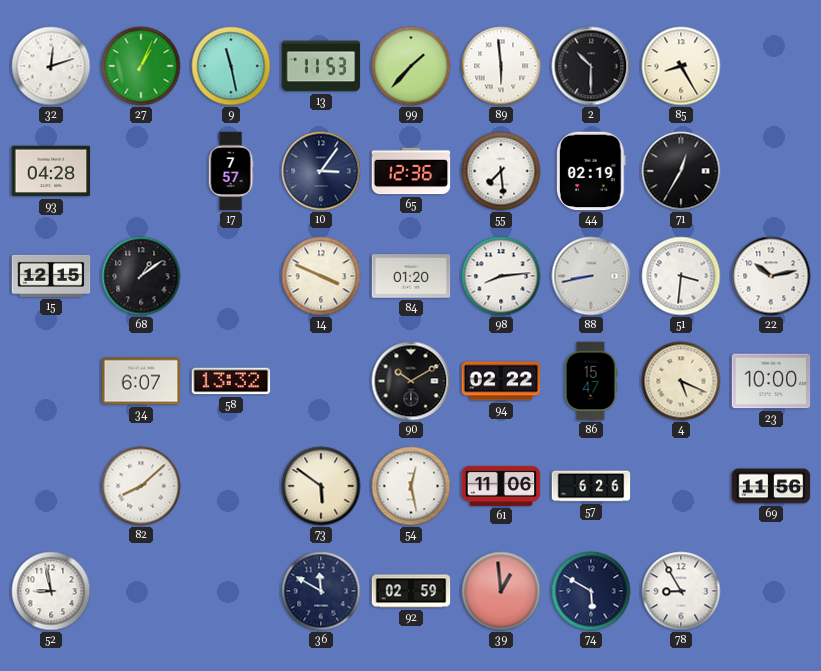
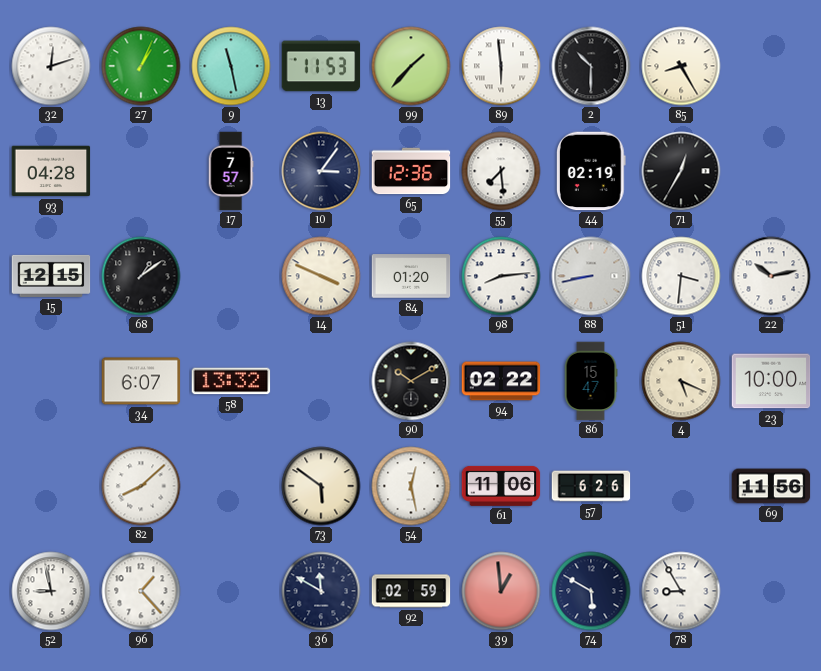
96: none -> 1:23 (141, 591)
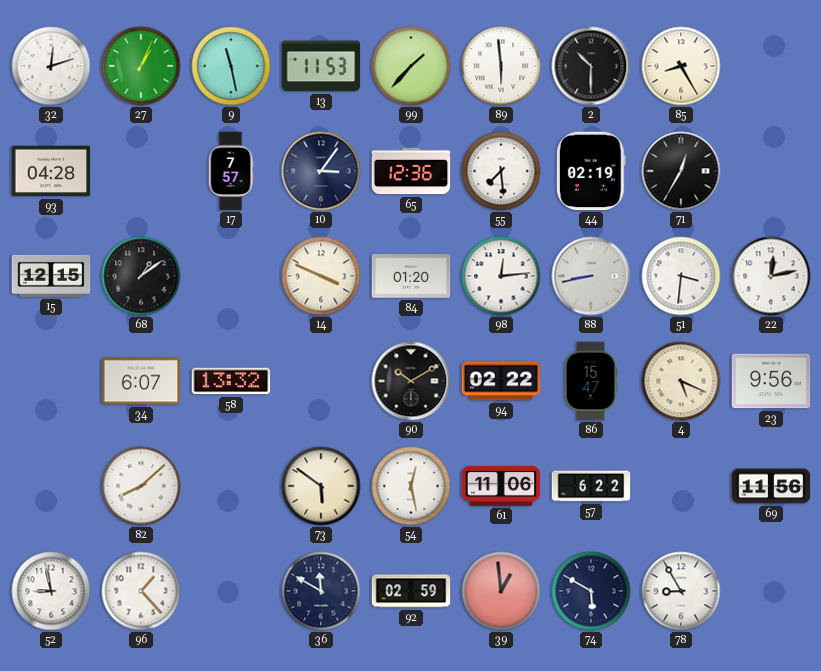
98: 8:14 -> 12:14 (501, 276)
22: 10:13 -> 12:13 (771, 276)
23: 10:00 -> 9:56 (771, 381)
57: 6:26 -> 6:22 (591, 486)
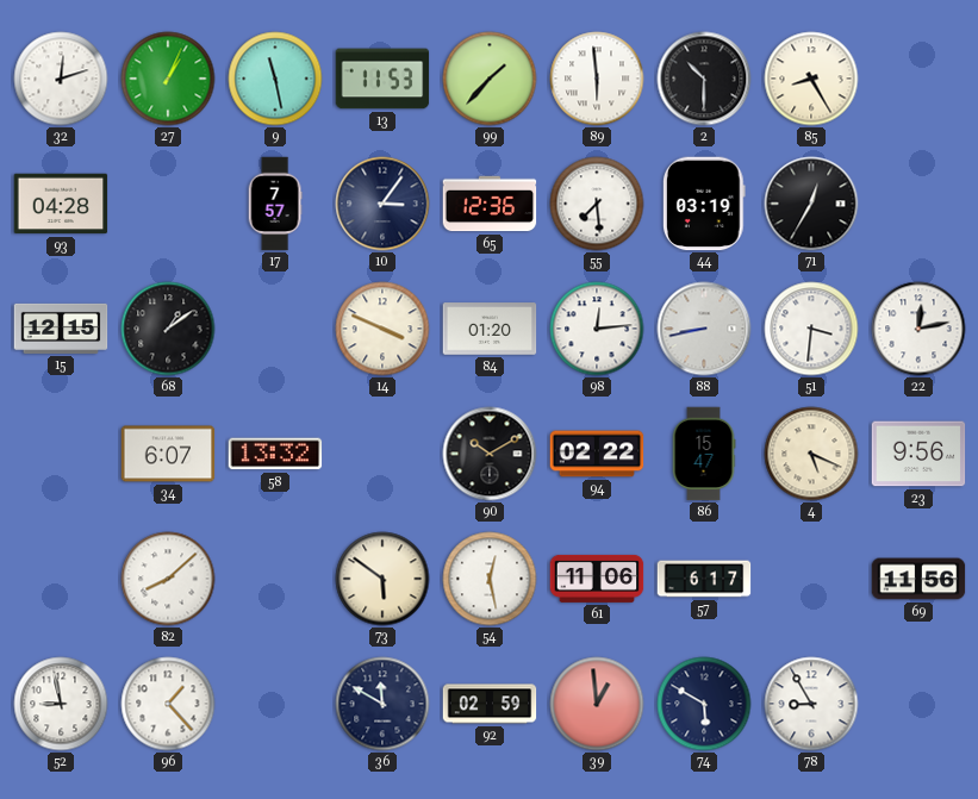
44: 02:19 -> 03:19 (704, 204)
57: 6:22 -> 6:17 (704, 579)
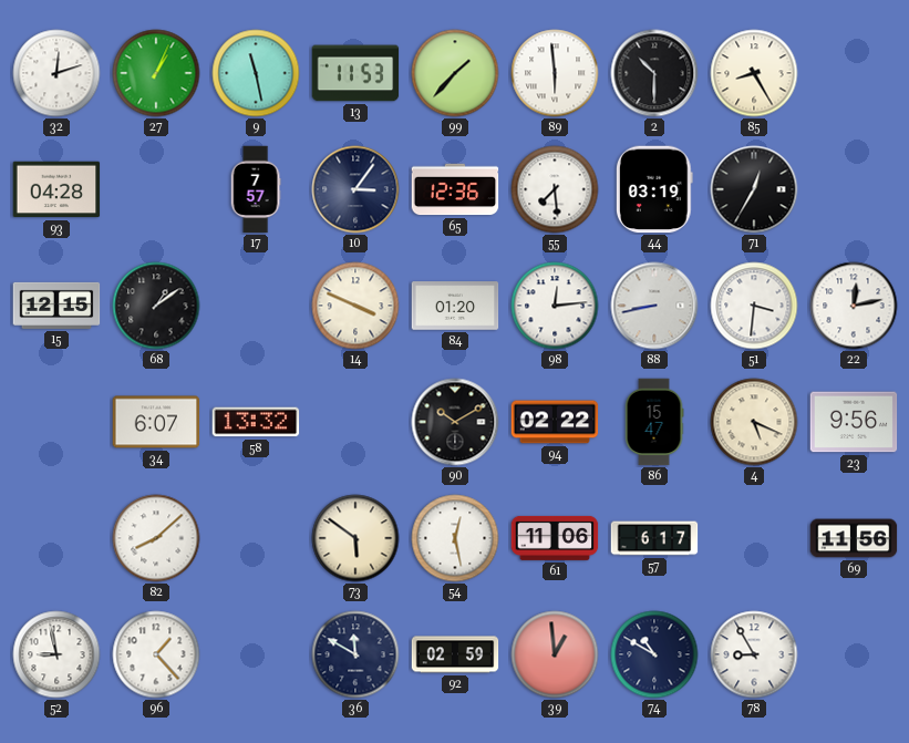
74: 5:50 -> 10:50 (654, 654)
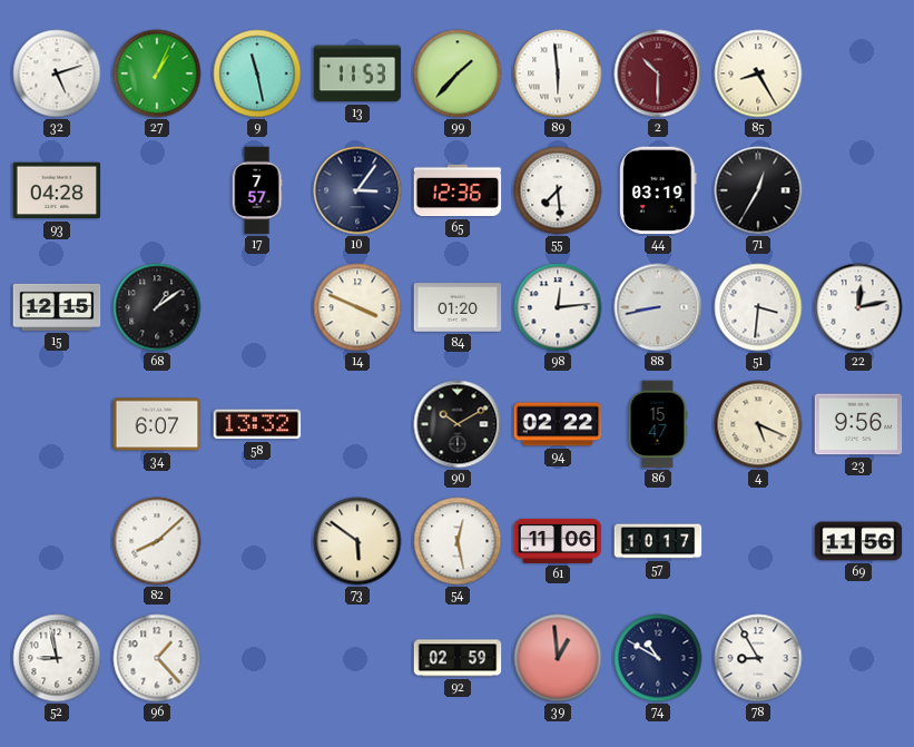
32: 12:12 -> 5:12 (57, 73)
2 dial: black -> burgundy (658, 73)
57: 6:17 -> 10:17 (658, 541)
36: 11:50 -> none (355, 654)
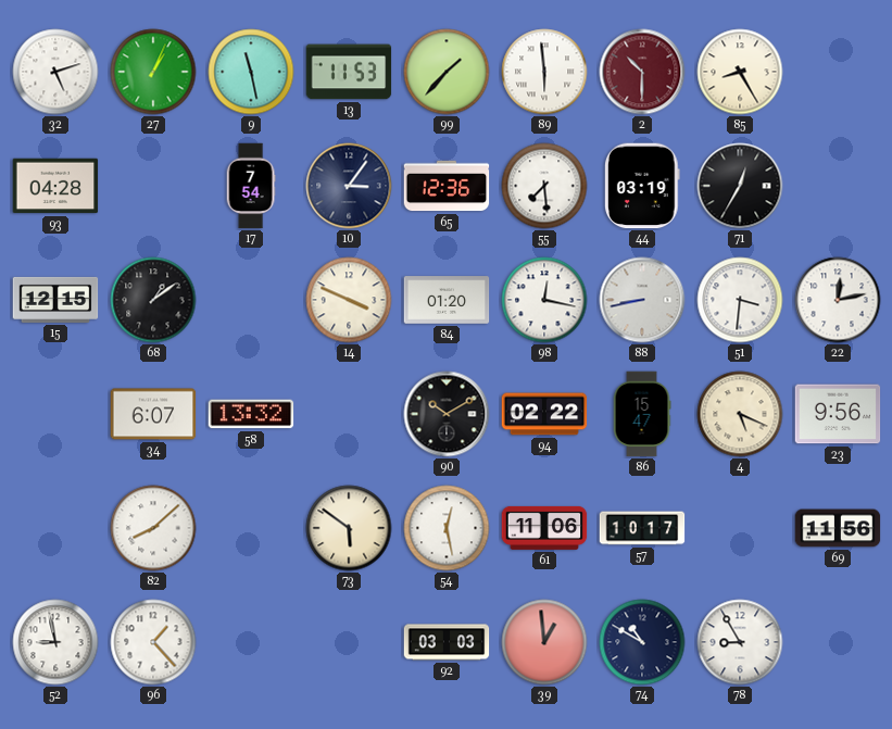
17: 7:57 -> 7:54 (251, 186)
98: 12:14 -> 12:17 (544, 300)
92: 02:59 -> 03:03 (447, 642)
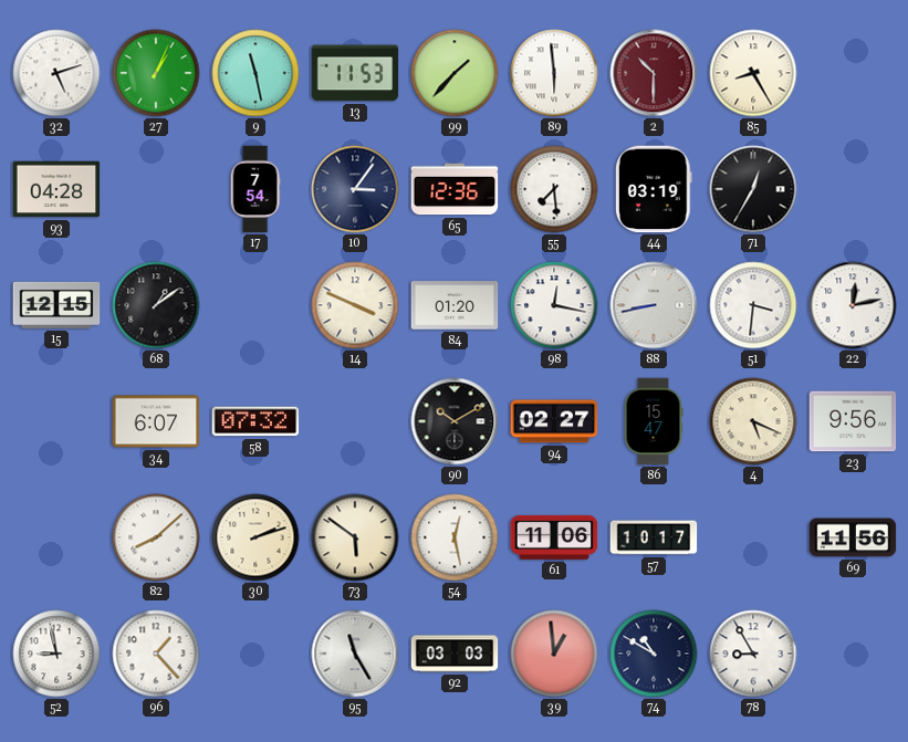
58: 13:32 -> 07:32 (255, 421)
94: 02:22 -> 02:27 (554, 421)
30: none -> 2:12 (255, 537)
95: none -> 11:25 (355, 654)
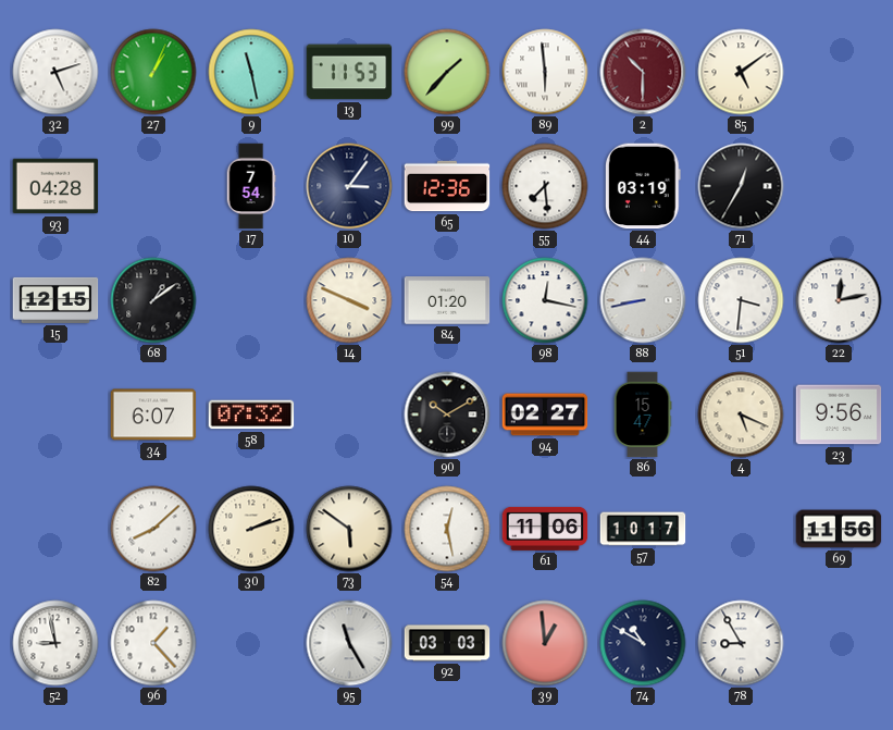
85: 8:25 -> 5:09 (741, 72)
